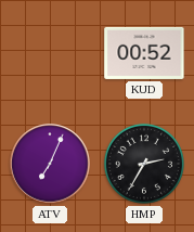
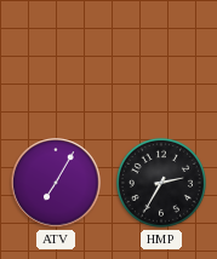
KUD: 00:52 -> none (144, 53)
ATV: 7:04 -> 7:05 (56, 183)
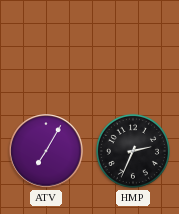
HMP: 2:35 -> 2:34 (133, 151)
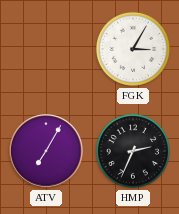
FGK: none -> 3:05 (133, 49)
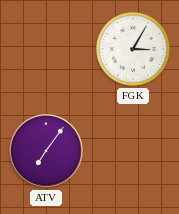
ATV: 7:05 -> 7:06 (46, 151)
HMP: 2:34 -> none (133, 151)
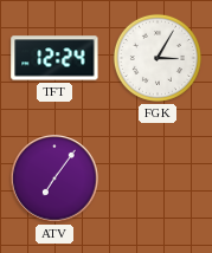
TFT: none -> 12:24 (54, 58)
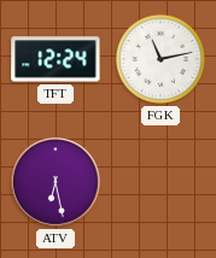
FGK: 3:05 -> 11:13 (160, 59)
ATV: 7:06 -> 6:28 (56, 182)
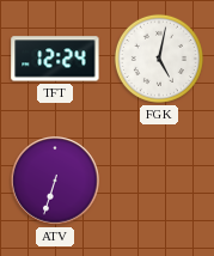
FGK: 11:13 -> 5:02 (159, 59)
ATV: 6:28 -> 6:33 (55, 181)
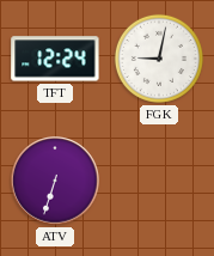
FGK: 5:02 -> 9:02 (159, 59)
